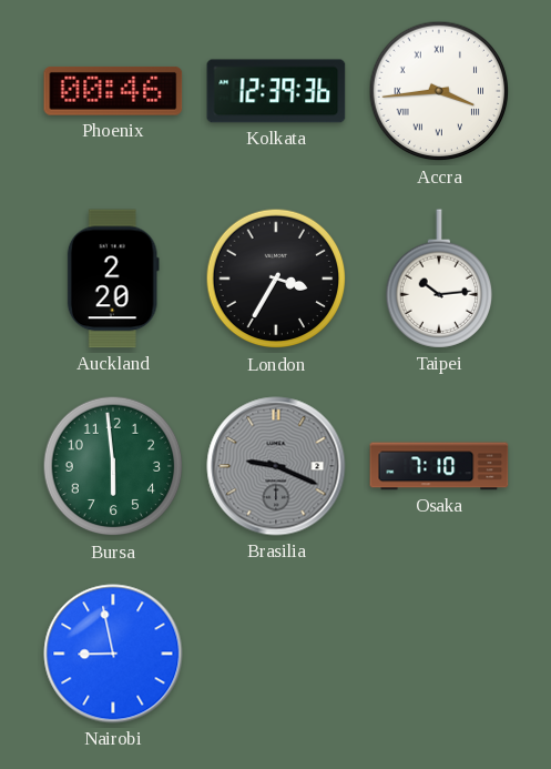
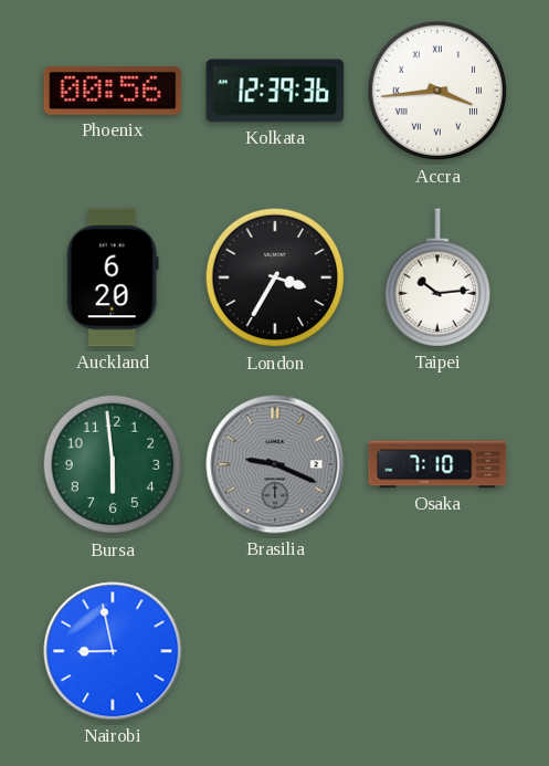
Phoenix: 00:46 -> 00:56 (113, 91)
Auckland: 2:20 -> 6:20 (113, 277)
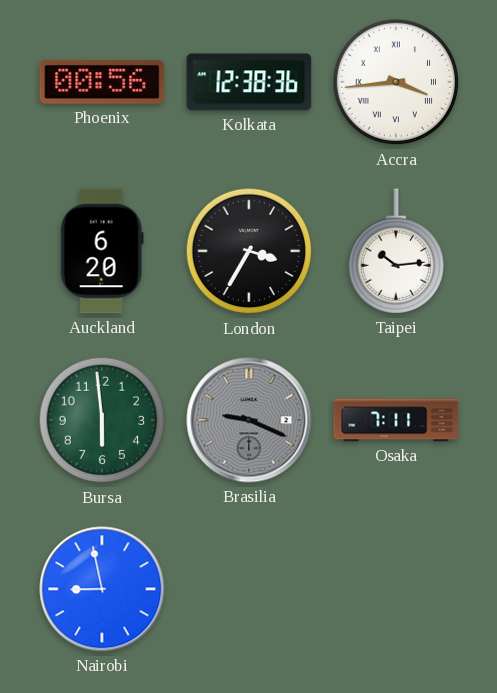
Kolkata: 12:39 -> 12:38 (249, 82)
Osaka: 7:10 -> 7:11 (396, 420)
